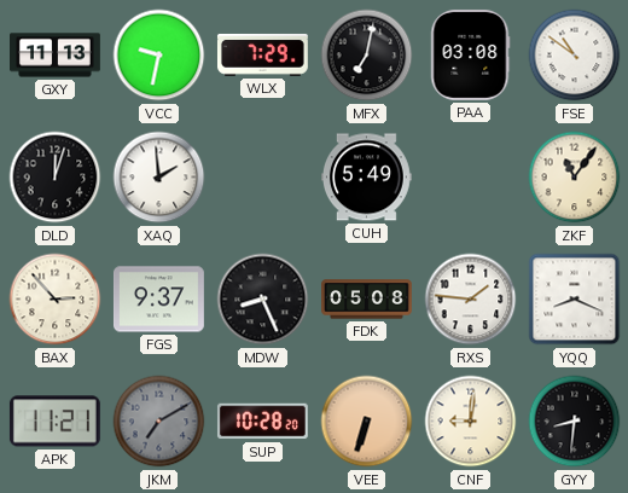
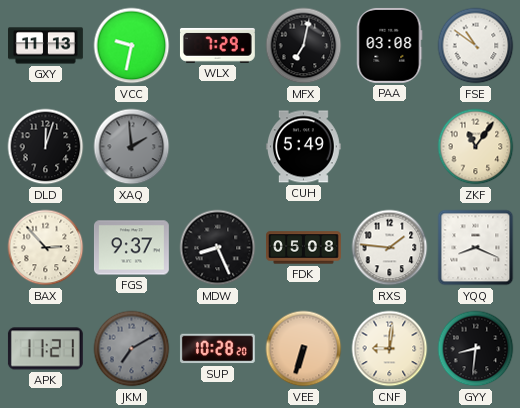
XAQ dial: white -> grey (132, 147)
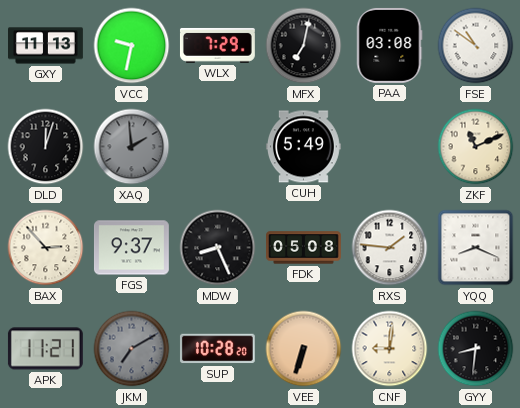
ZKF: 11:06 -> 11:11 (476, 147)
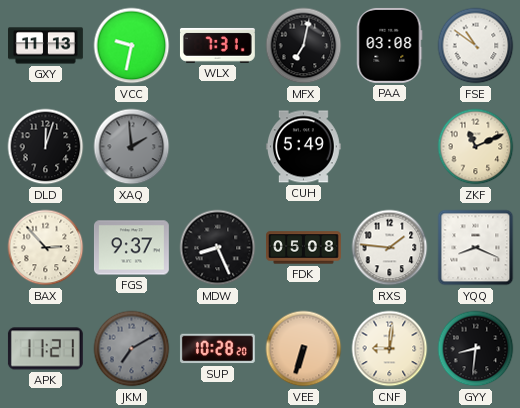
WLX: 7:29 -> 7:31 (217, 45)
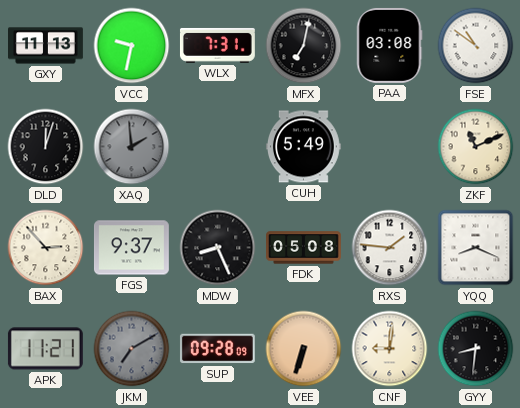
SUP: 10:28 -> 09:28 (217, 349)
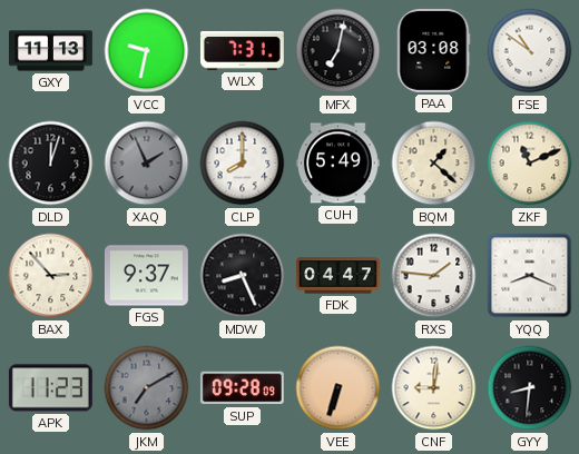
XAQ: 1:59 -> 1:56 (147, 164)
CLP: none -> 8:00 (243, 164)
BQM: none -> 1:22 (434, 164)
FDK: 05:08 -> 04:47 (338, 276)
APK: 11:21 -> 11:23 (50, 388)
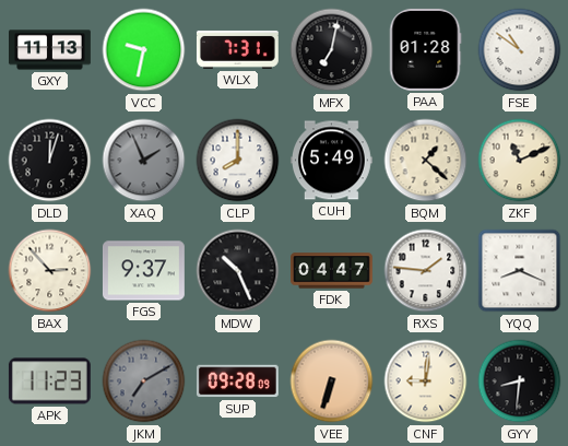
PAA: 03:08 -> 01:28 (425, 49)
MDW: 8:26 -> 10:26 (238, 271)
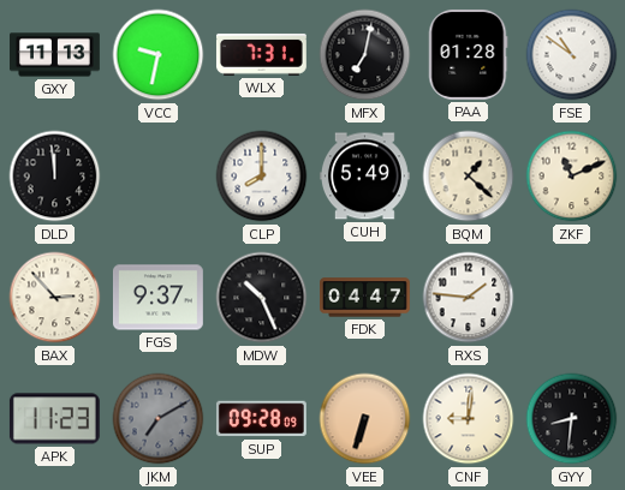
DLD: 12:03 -> 11:59 (55, 177)
XAQ: 1:56 -> none (144, 161)
YQQ: 8:19 -> none (520, 271)
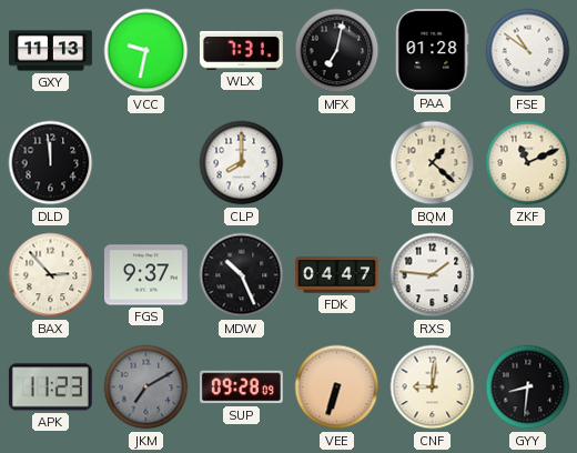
CUH: 5:49 -> none (364, 177)
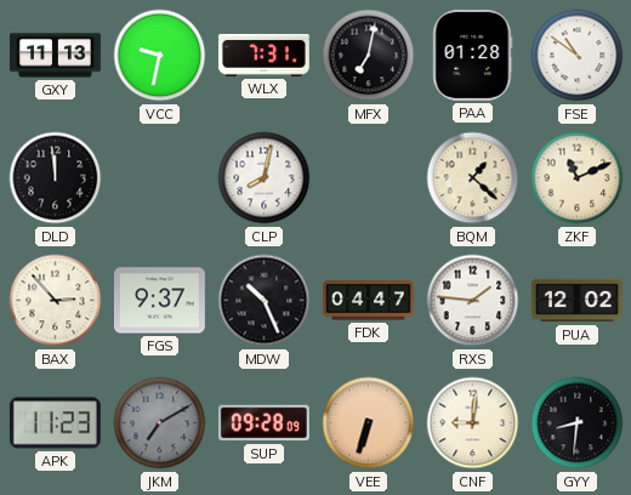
CLP: 8:00 -> 8:02 (265, 178)
PUA: none -> 12:02 (576, 301)
